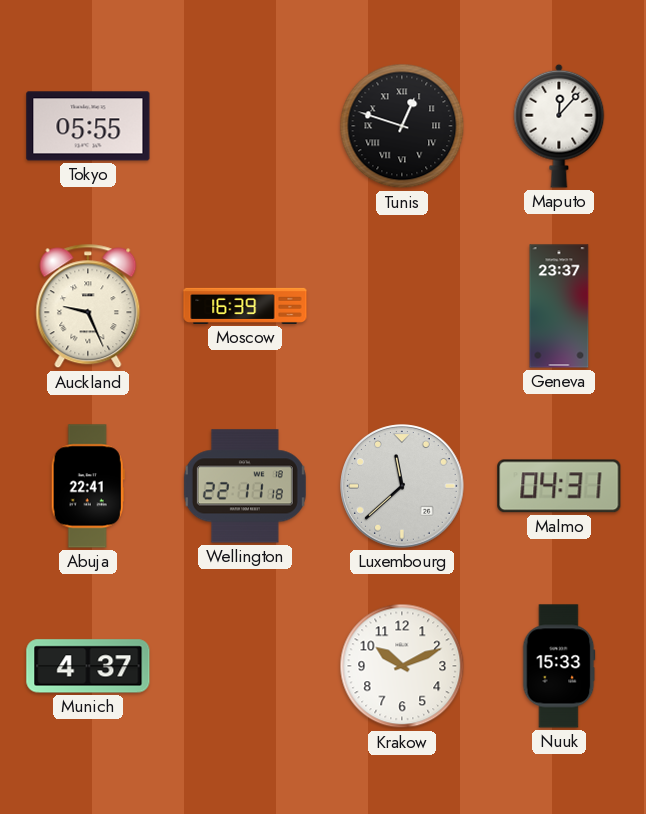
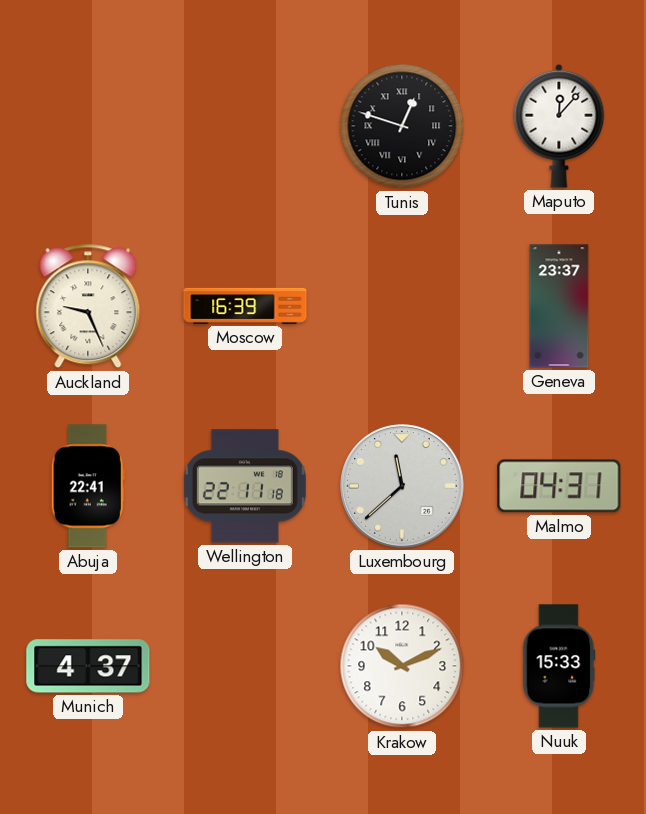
Tokyo: 05:55 -> none (88, 126)
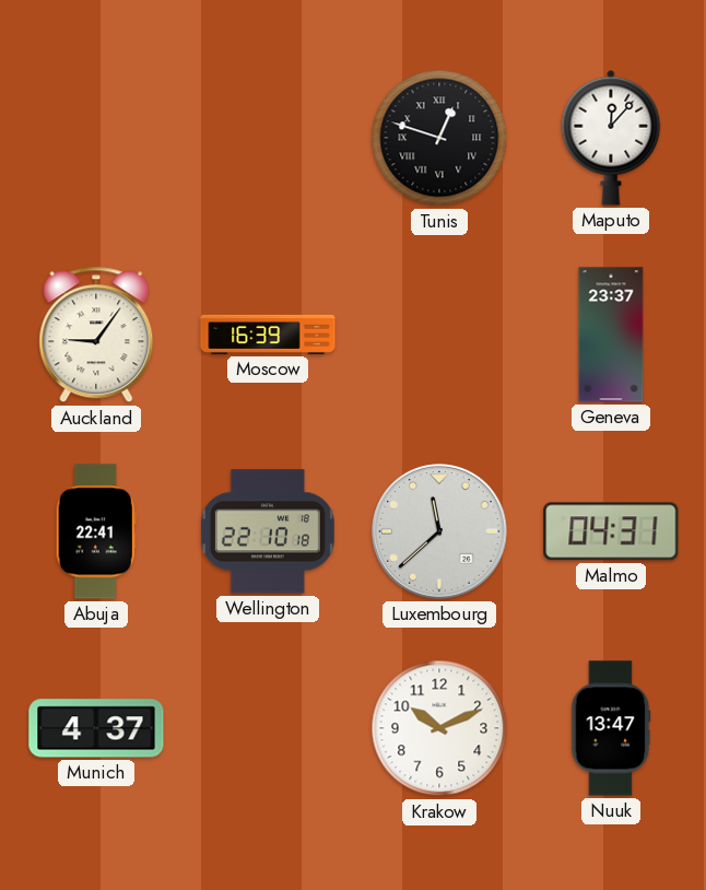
Auckland: 9:26 -> 9:06 (96, 335)
Wellington: 22:11 -> 22:10 (268, 531)
Nuuk: 15:33 -> 13:47 (611, 728)
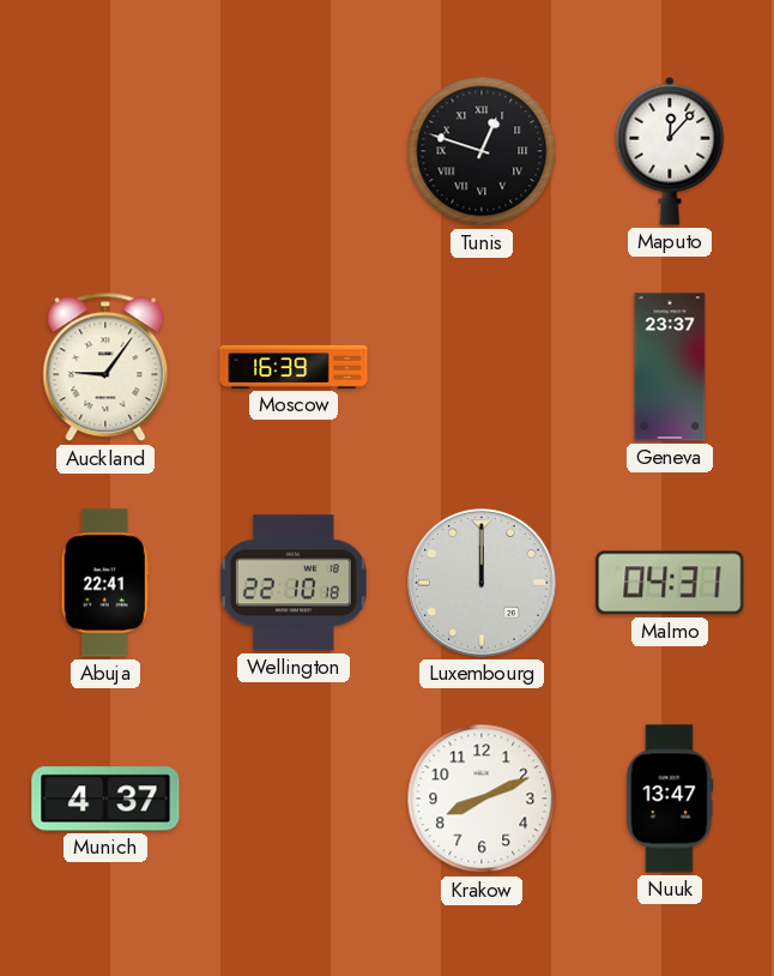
Luxembourg: 11:38 -> 12:00 (482, 583)
Krakow: 10:11 -> 8:11 (482, 799)
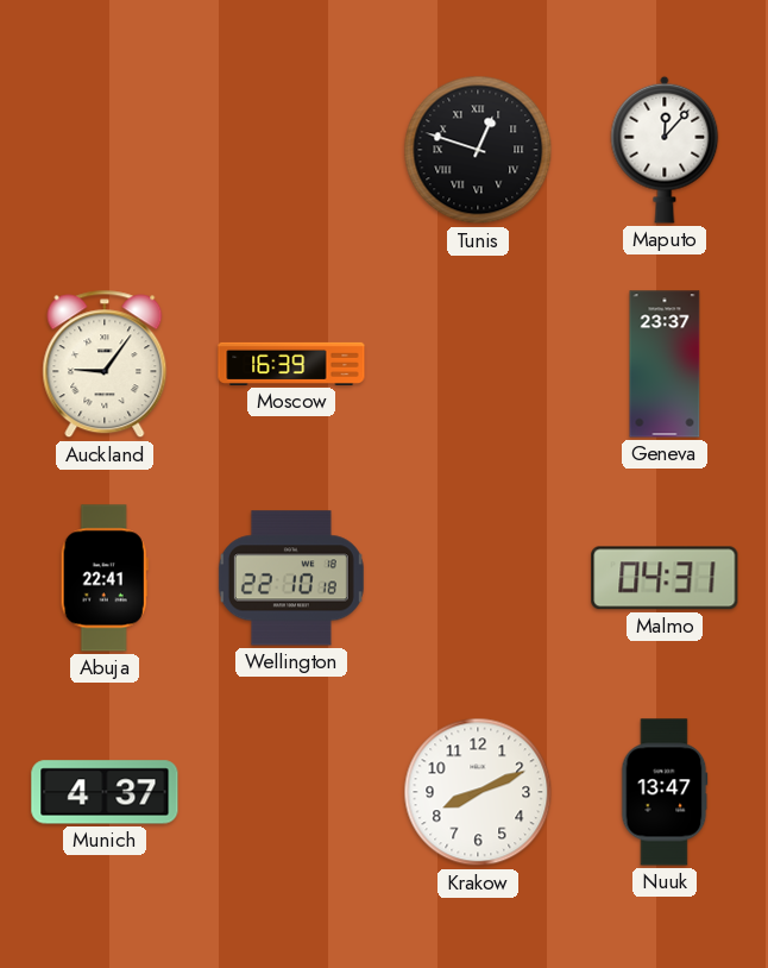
Luxembourg: 12:00 -> none (482, 583)
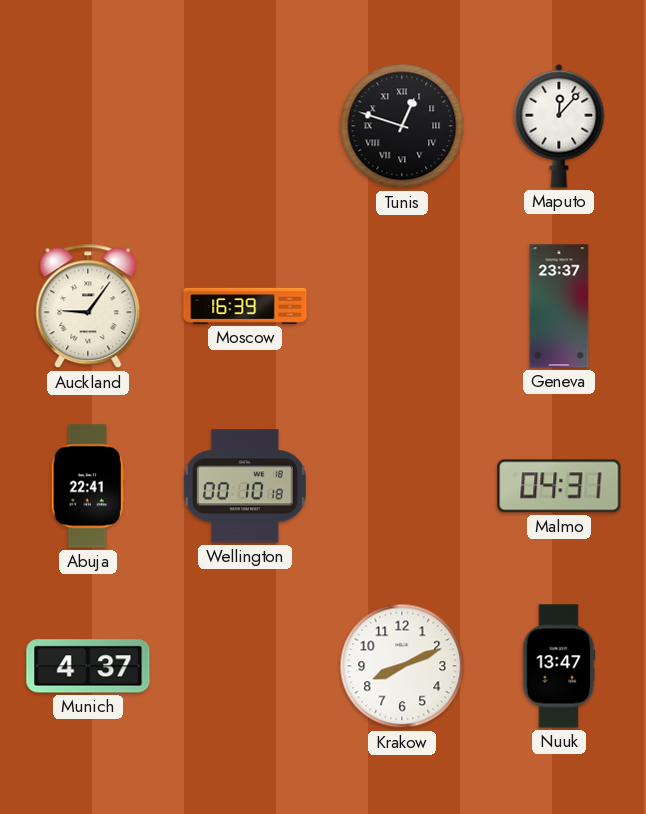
Wellington: 22:10 -> 00:10 (245, 486)
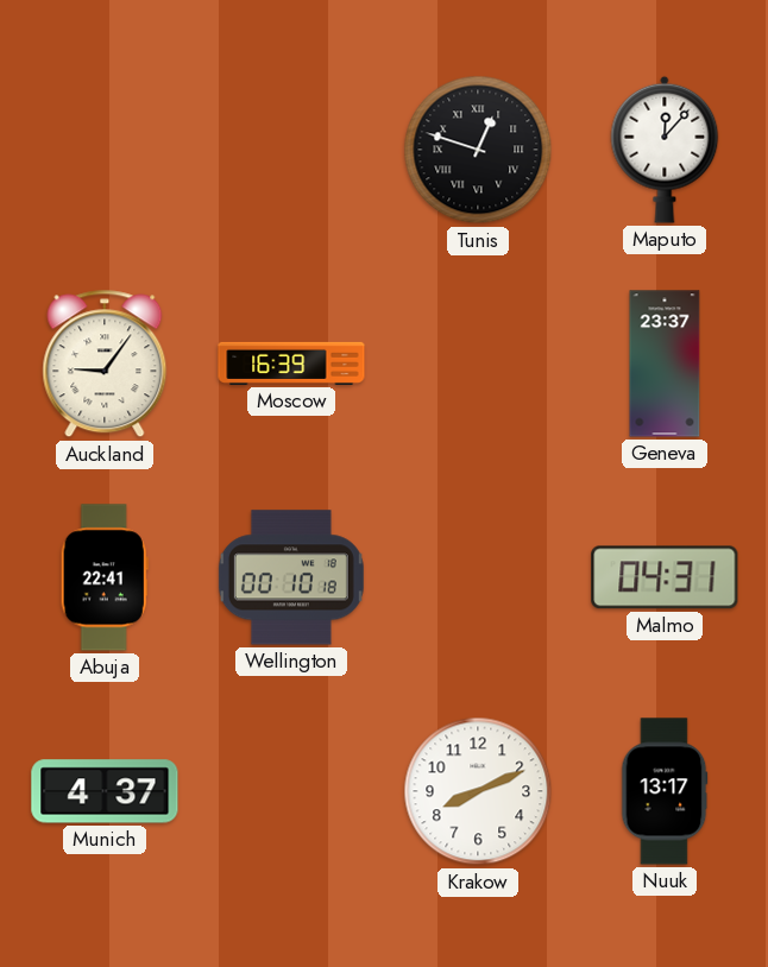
Nuuk: 13:47 -> 13:17 (665, 791)
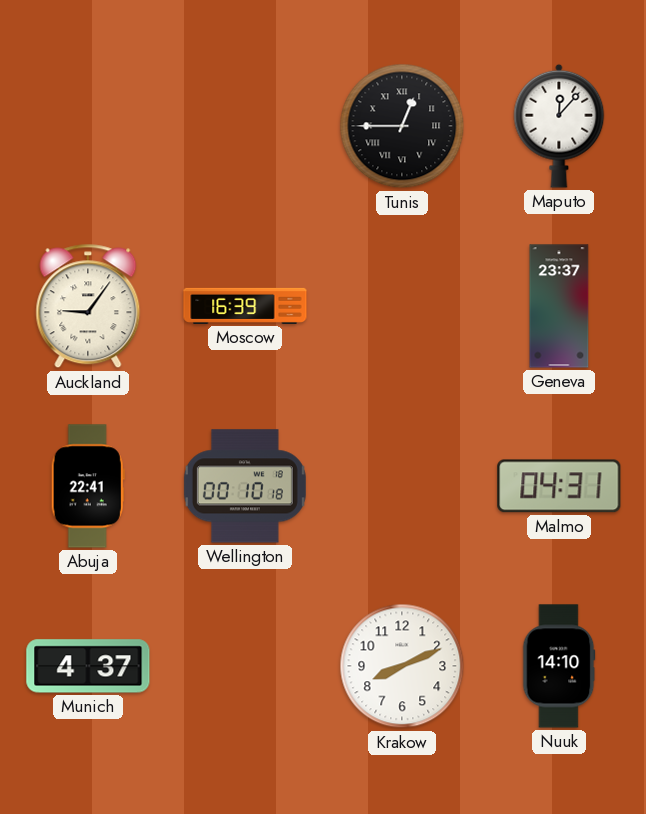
Tunis: 12:48 -> 12:45 (402, 126)
Nuuk: 13:17 -> 14:10 (559, 666)
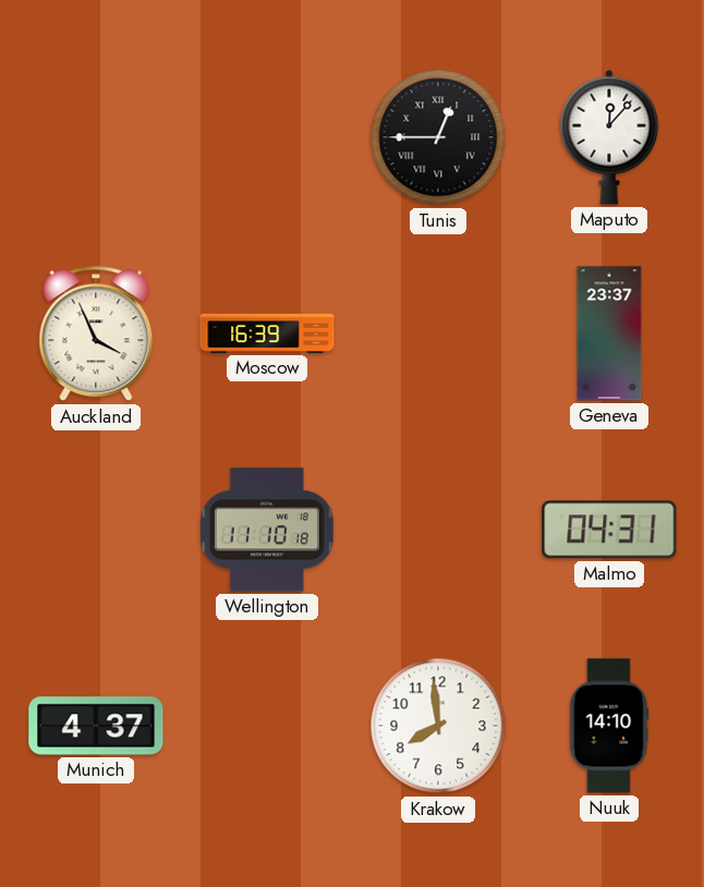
Auckland: 9:06 -> 3:56 (96, 333)
Abuja: 22:41 -> none (88, 486)
Wellington: 00:10 -> 11:10 (267, 530)
Krakow: 8:11 -> 7:59 (438, 726)
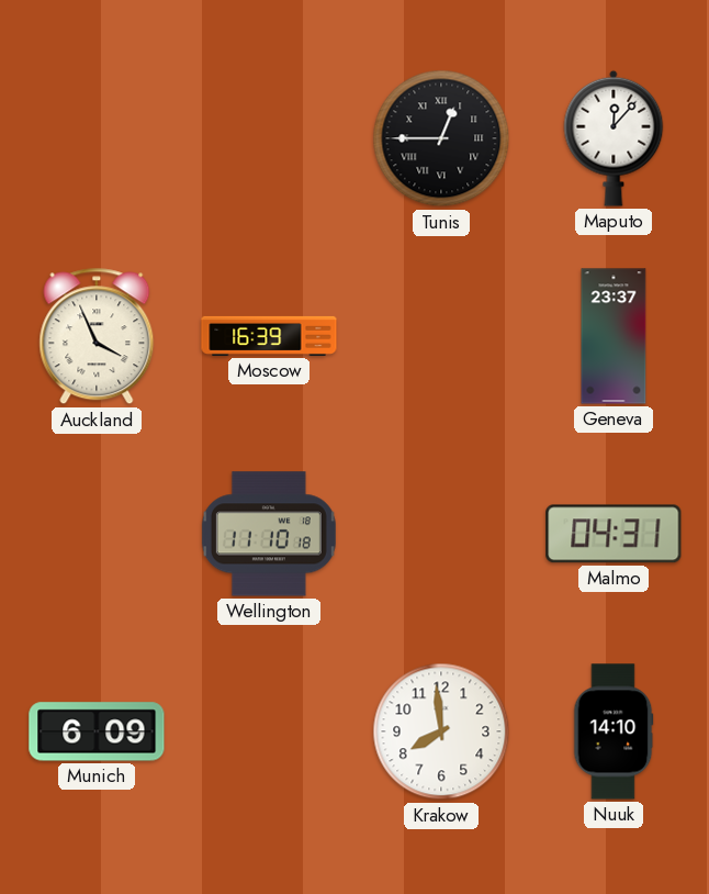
Munich: 4:37 -> 6:09 (97, 731)
